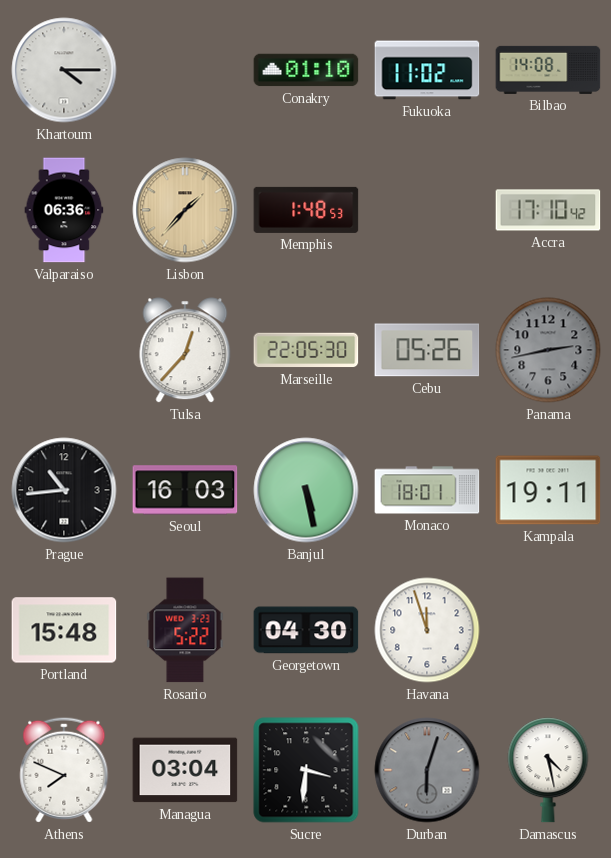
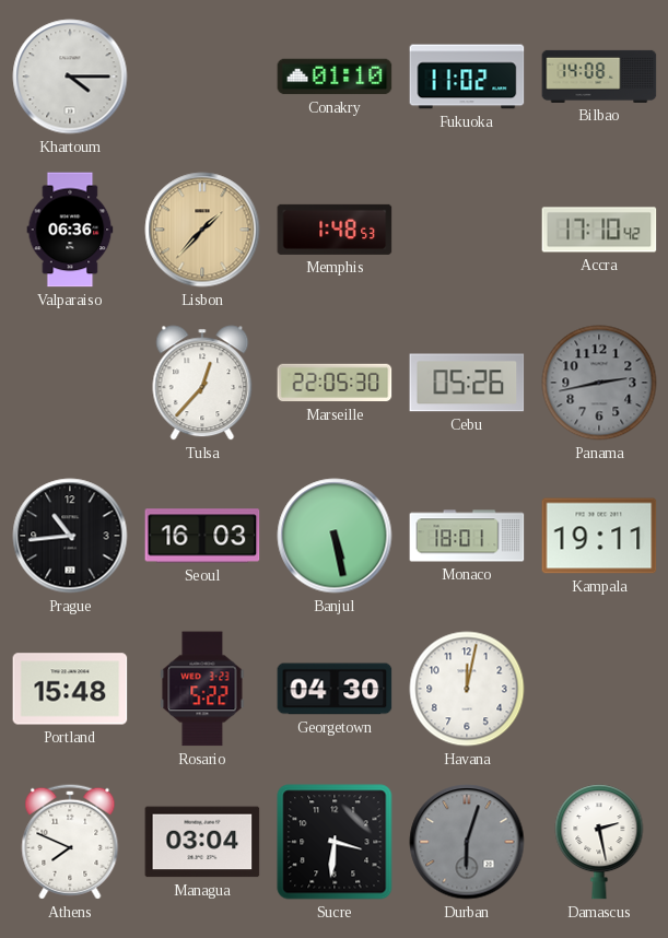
Havana: 11:57 -> 12:02 (467, 689)
Damascus: 4:28 -> 2:28 (599, 842)
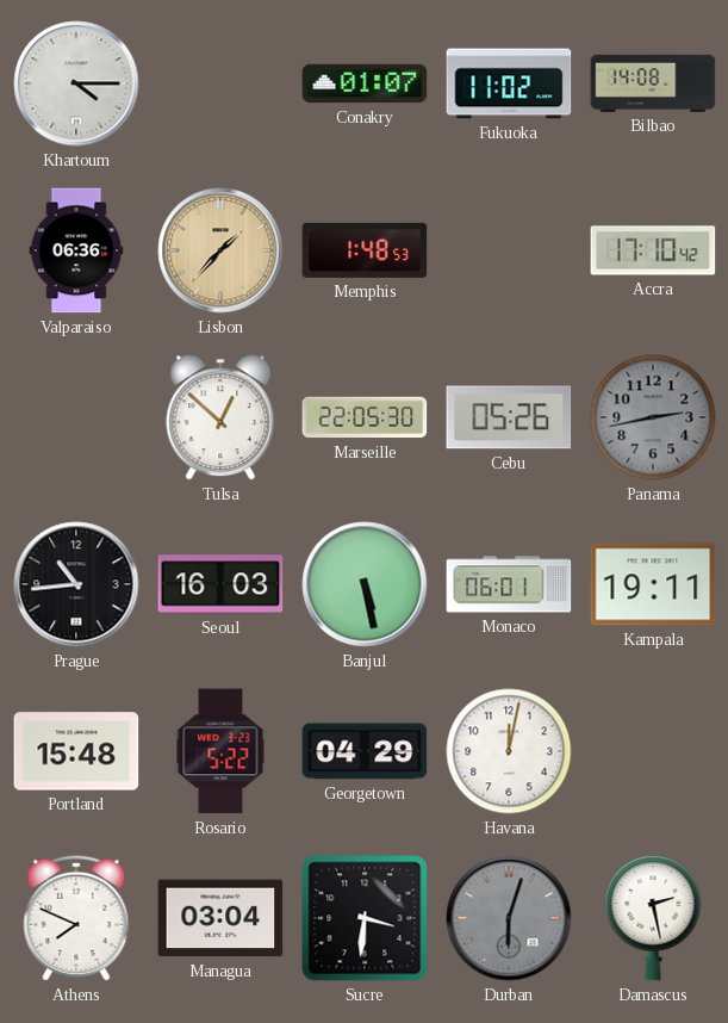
Conakry: 01:10 -> 01:07 (365, 83)
Tulsa: 12:37 -> 12:52 (220, 417)
Monaco: 18:01 -> 06:01 (509, 584)
Georgetown: 04:30 -> 04:29 (365, 751)
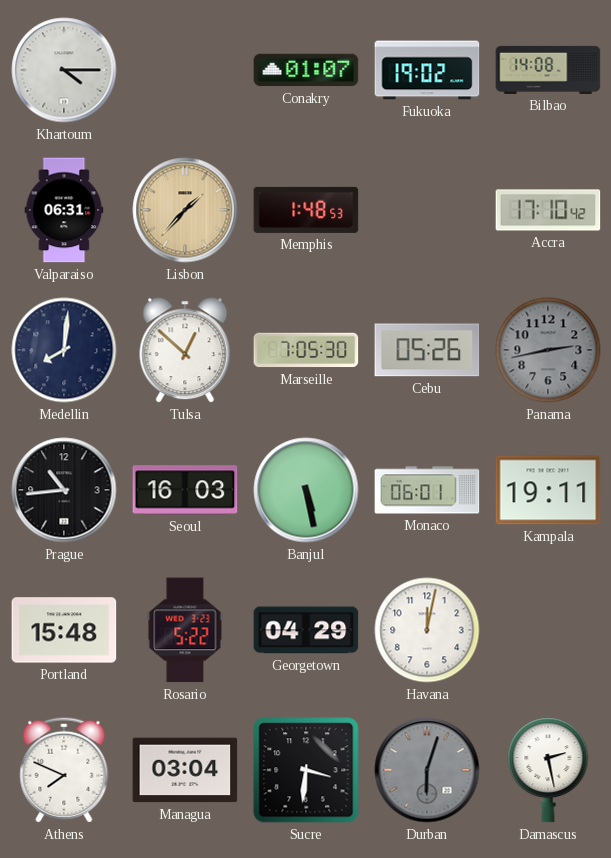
Fukuoka: 11:02 -> 19:02 (427, 70)
Valparaiso: 06:36 -> 06:31 (64, 210)
Medellin: none -> 8:01 (64, 350)
Marseille: 22:05 -> 7:05 (306, 350)
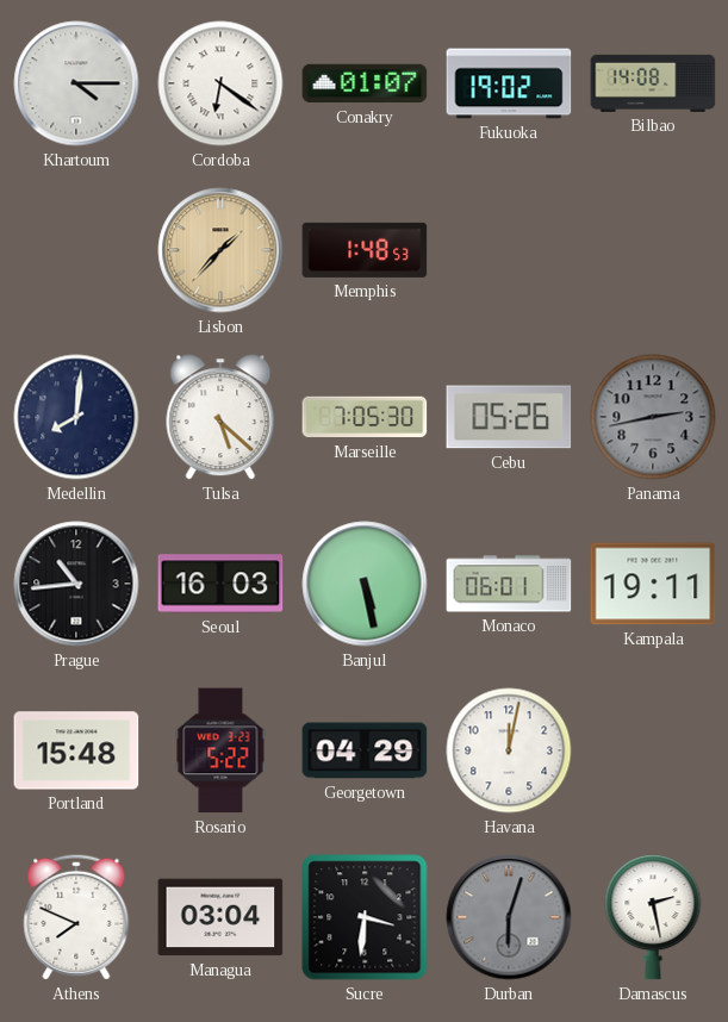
Cordoba: none -> 6:21 (220, 83)
Valparaiso: 06:31 -> none (64, 210)
Accra: 17:10 -> none (548, 210)
Tulsa: 12:52 -> 5:22 (220, 417)
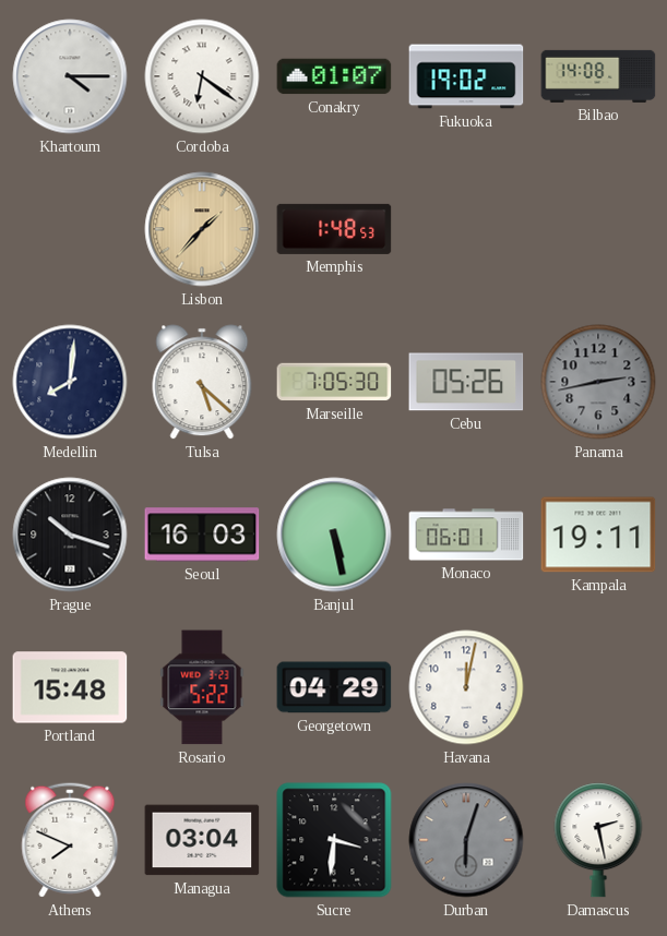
Prague: 10:44 -> 10:18 (70, 535)
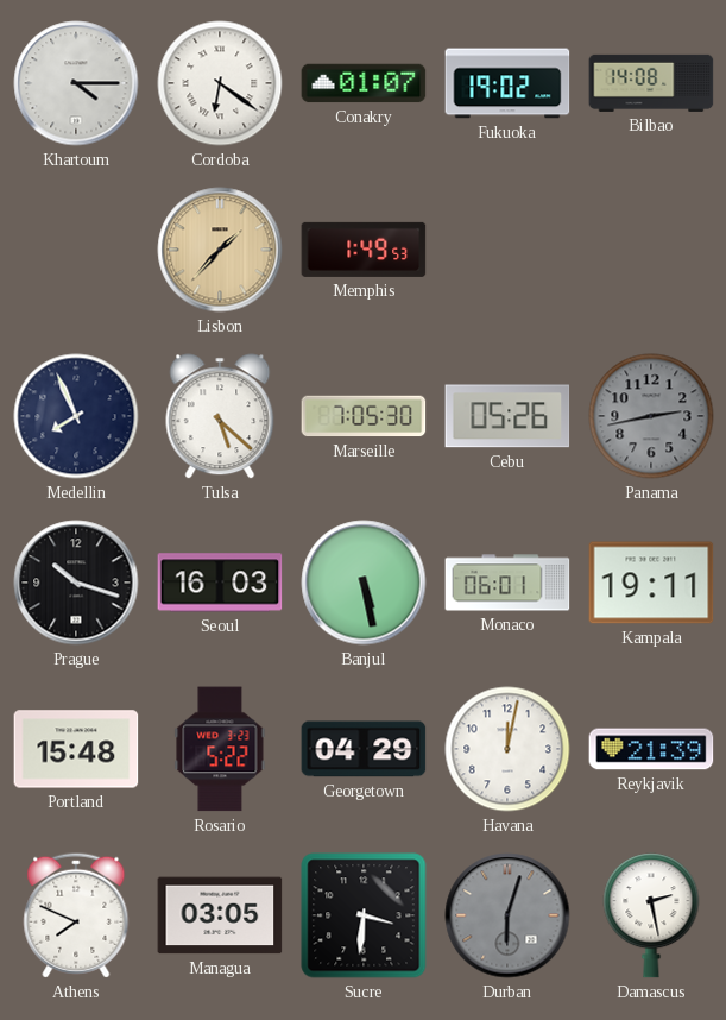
Memphis: 1:48 -> 1:49 (364, 250)
Medellin: 8:01 -> 7:56 (76, 416)
Reykjavik: none -> 21:39 (651, 749)
Managua: 03:04 -> 03:05 (220, 915)
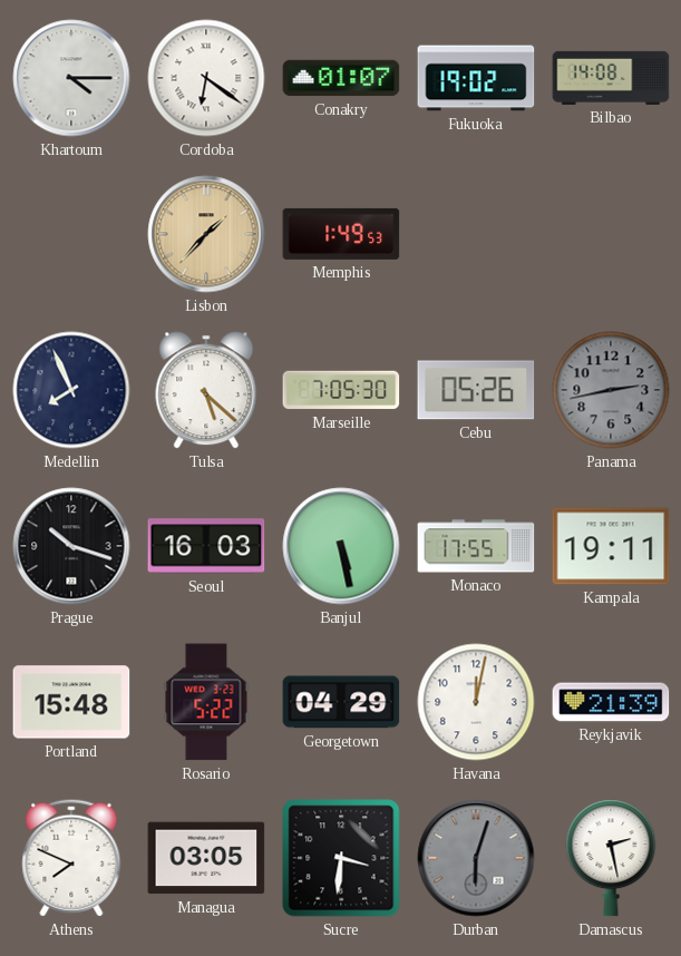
Monaco: 06:01 -> 17:55 (476, 546)
